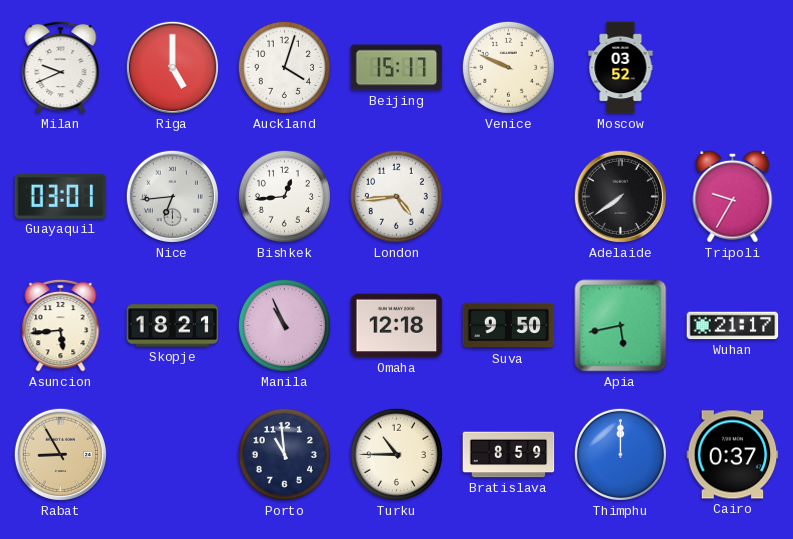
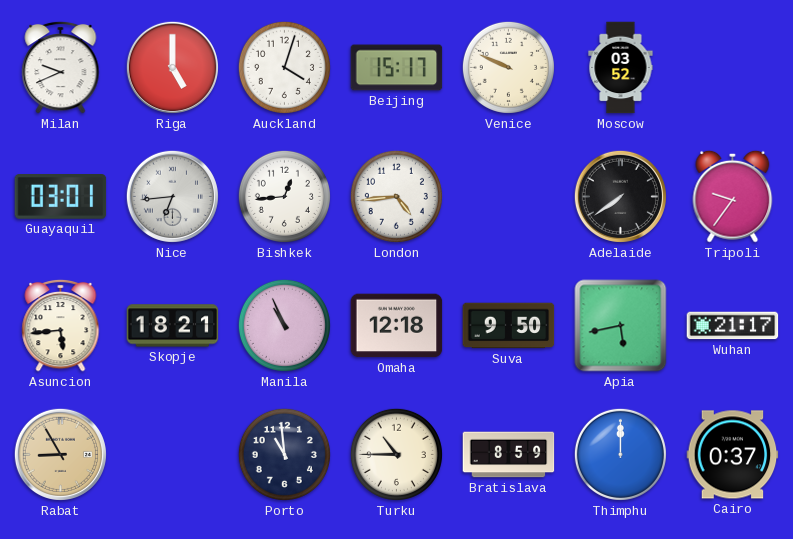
Tripoli: 9:35 -> 9:36 (733, 196)
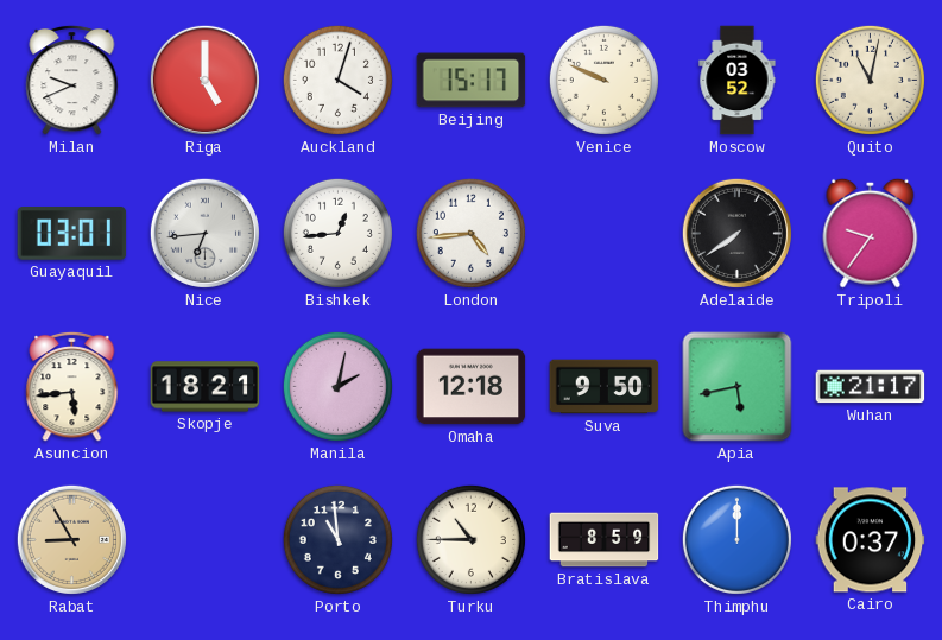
Quito: none -> 11:02 (870, 80)
Manila: 10:56 -> 2:02 (337, 386)
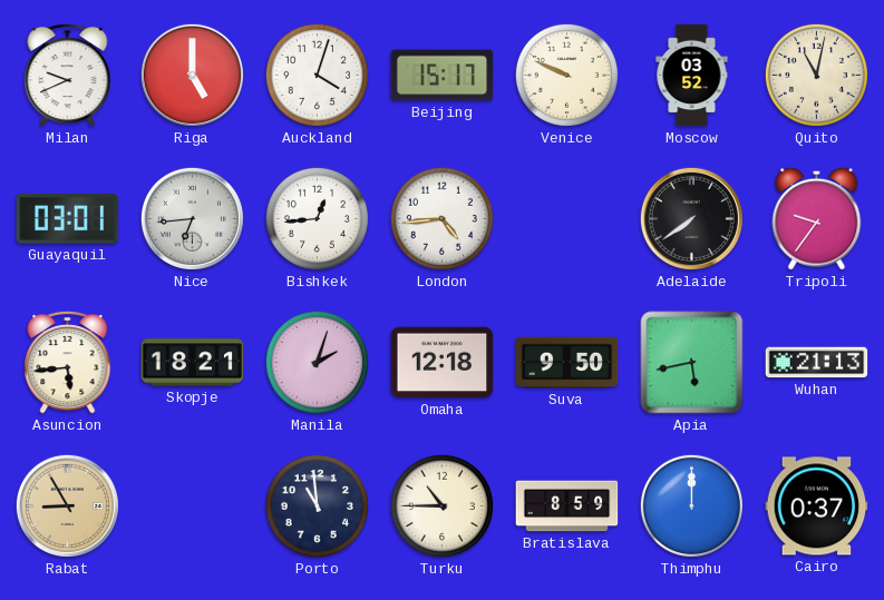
Manila: 2:02 -> 2:03 (317, 362)
Wuhan: 21:17 -> 21:13 (817, 363)
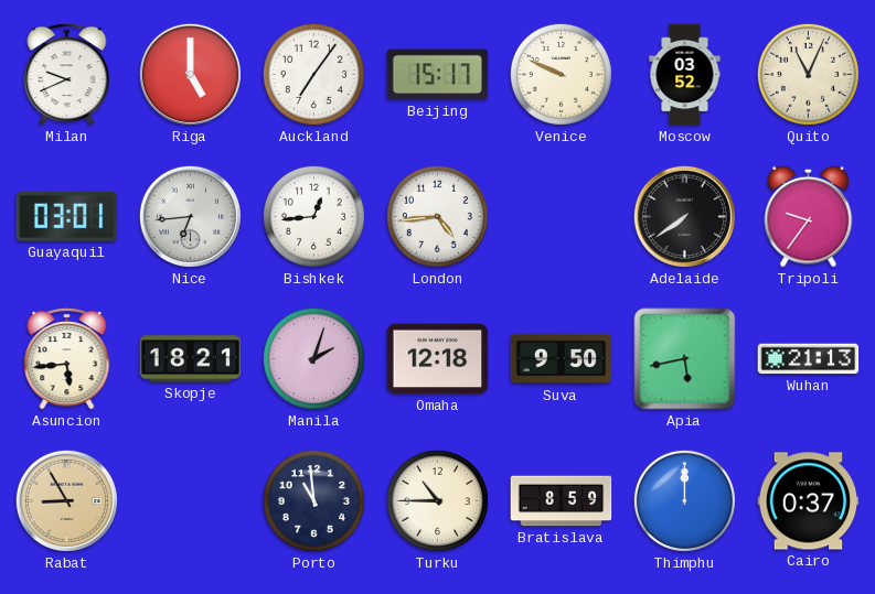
Auckland: 4:03 -> 7:06 (313, 74)
Quito: 11:02 -> 11:04 (808, 74)
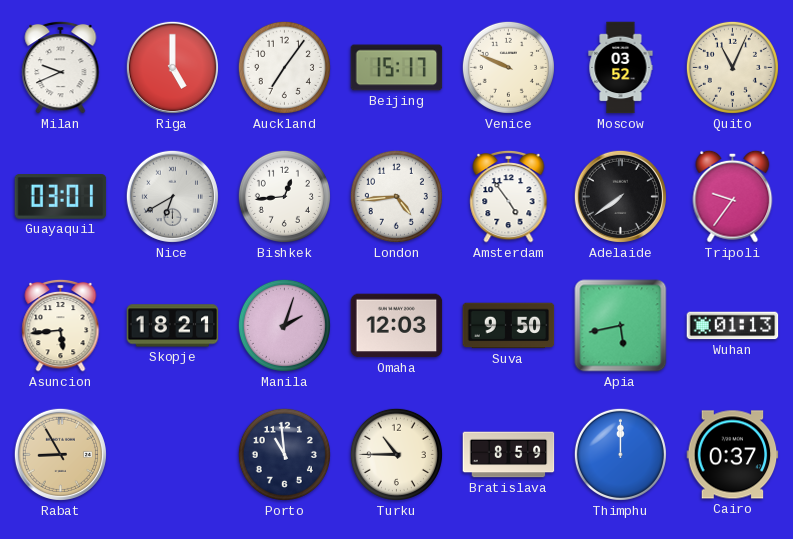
Nice: 6:44 -> 6:40 (172, 196)
Amsterdam: none -> 4:54 (509, 196)
Omaha: 12:18 -> 12:03 (397, 326)
Wuhan: 21:13 -> 01:13 (733, 326)
